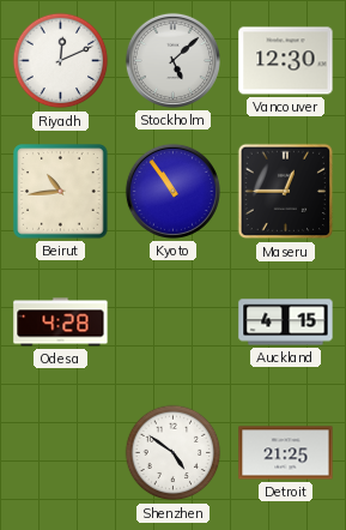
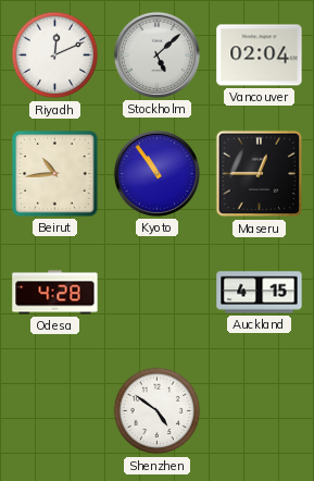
Vancouver: 12:30 -> 02:04 (260, 55)
Detroit: 21:25 -> none (286, 453)
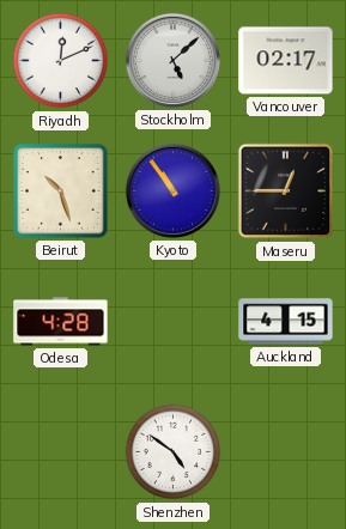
Vancouver: 02:04 -> 02:17 (286, 61)
Beirut: 10:44 -> 10:27 (61, 191)
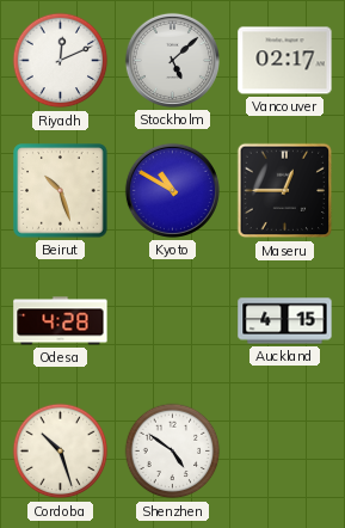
Kyoto: 10:54 -> 10:50 (172, 190)
Cordoba: none -> 10:27 (61, 452)
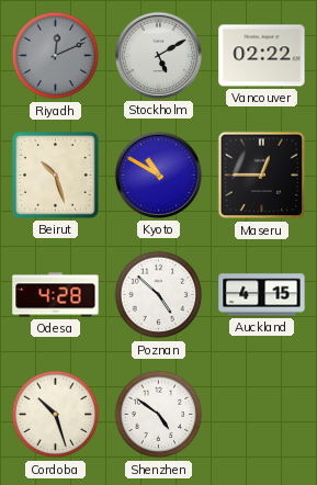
Riyadh dial: white -> grey (56, 56)
Stockholm: 5:08 -> 5:10 (158, 55)
Vancouver: 02:17 -> 02:22 (262, 56)
Poznan: none -> 4:52 (159, 295)
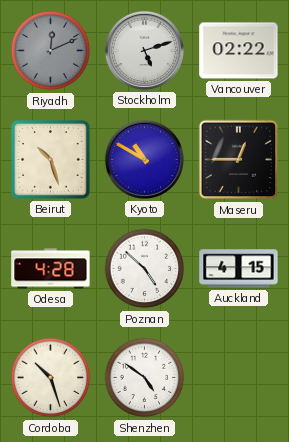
Stockholm: 5:10 -> 5:12 (144, 50)
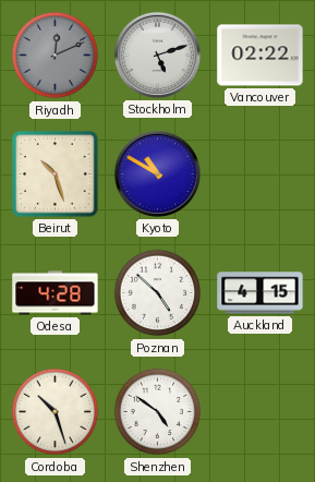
Maseru: 12:45 -> none (239, 160)
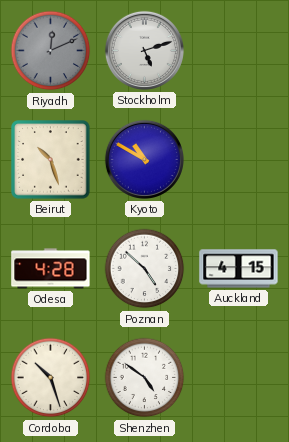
Vancouver: 02:22 -> none (261, 56)
